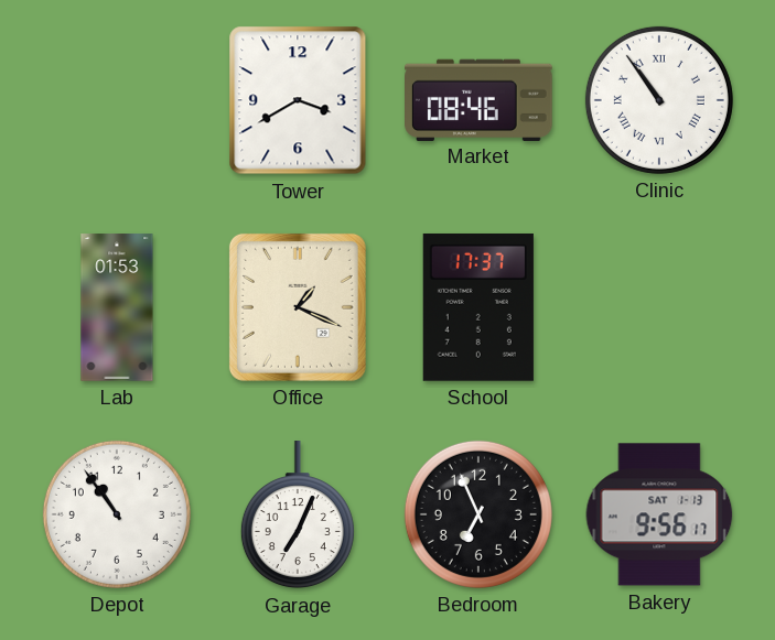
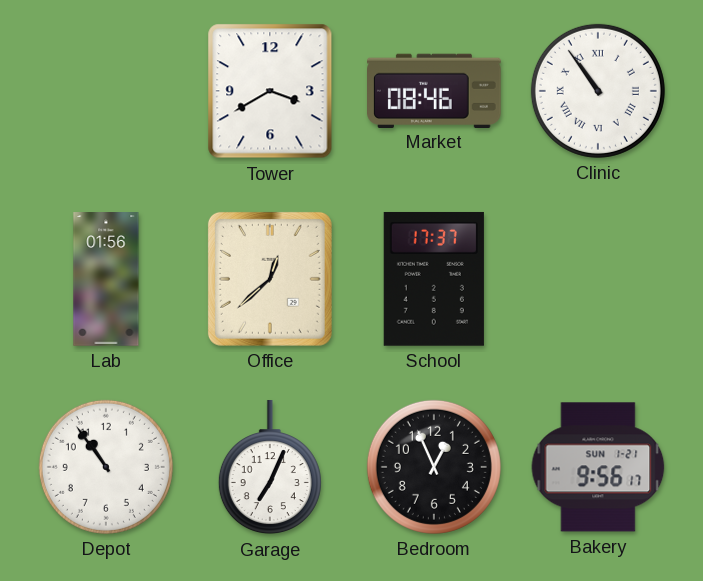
Lab: 01:53 -> 01:56 (106, 279)
Office: 1:19 -> 12:38 (270, 279)
Bedroom: 6:56 -> 12:56 (434, 467)
Bakery date: SAT 1-13 -> SUN 1-21 (598, 467)
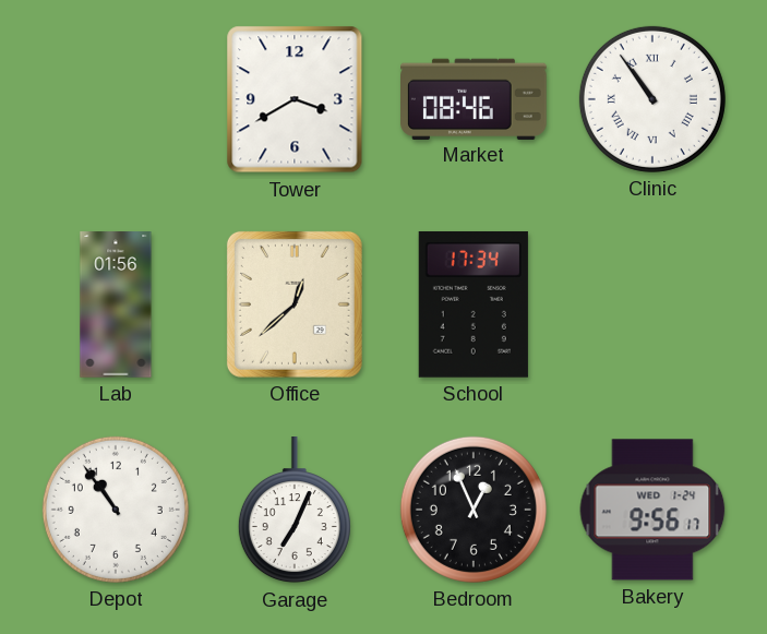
School: 17:37 -> 17:34 (474, 304)
Bakery date: SUN 1-21 -> WED 1-24 (652, 510)
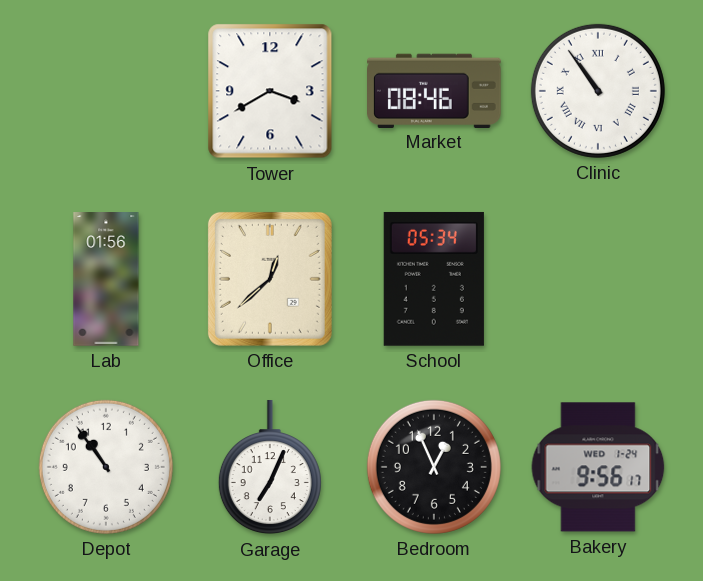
School: 17:34 -> 05:34 (434, 279)
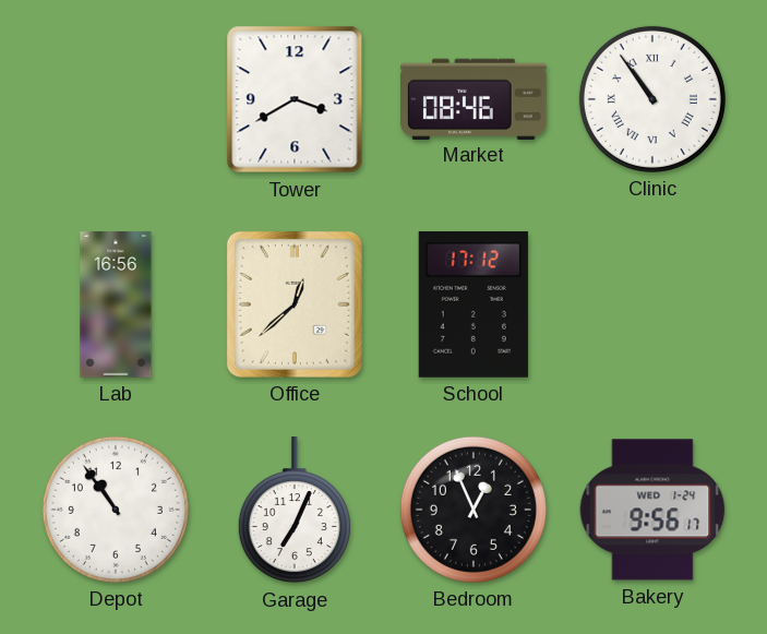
Lab: 01:56 -> 16:56 (116, 304)
School: 05:34 -> 17:12 (474, 304)
